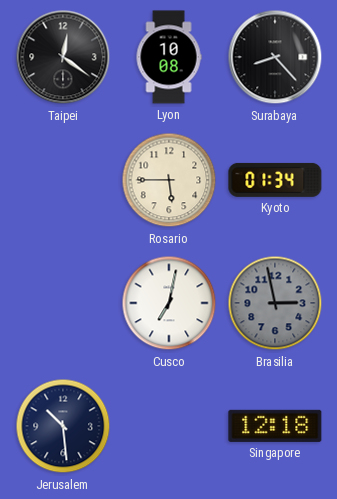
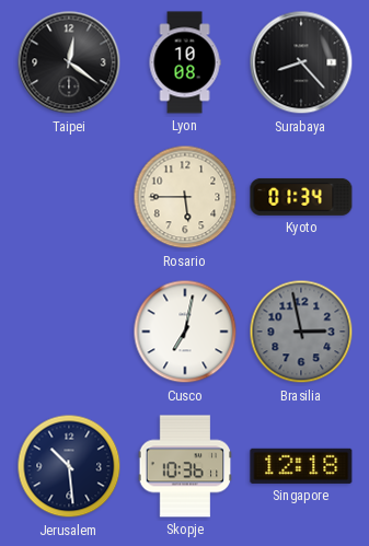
Skopje: none -> 10:36 (185, 466)
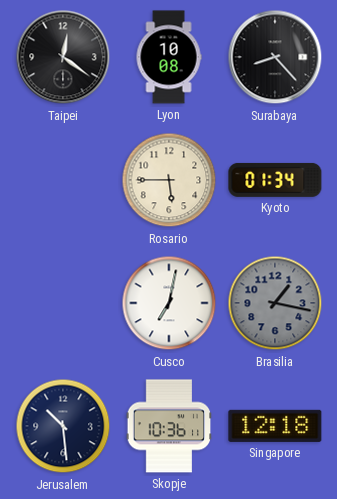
Brasilia: 2:58 -> 1:17 (275, 303)
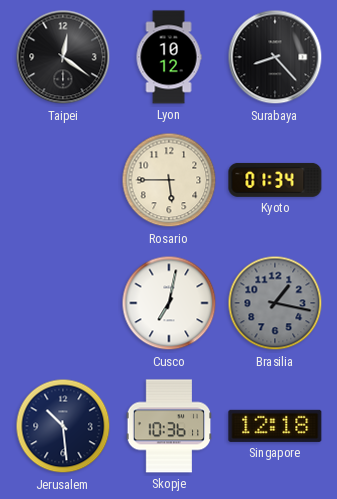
Lyon: 10:08 -> 10:12 (169, 57)
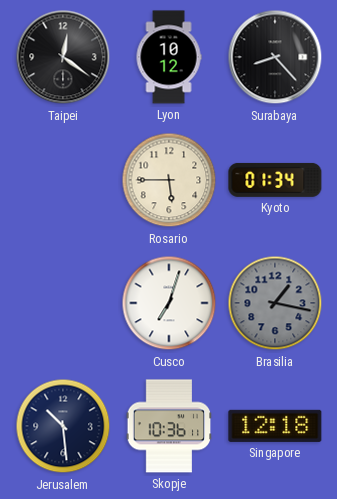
Cusco: 7:02 -> 7:03 (169, 303)
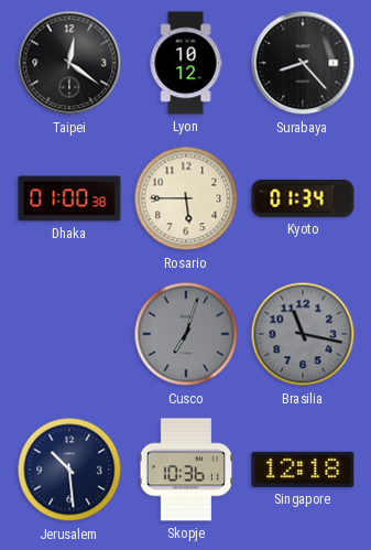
Dhaka: none -> 01:00 (69, 198)
Cusco dial: white -> grey (186, 334)
Brasilia: 1:17 -> 11:17 (303, 334)
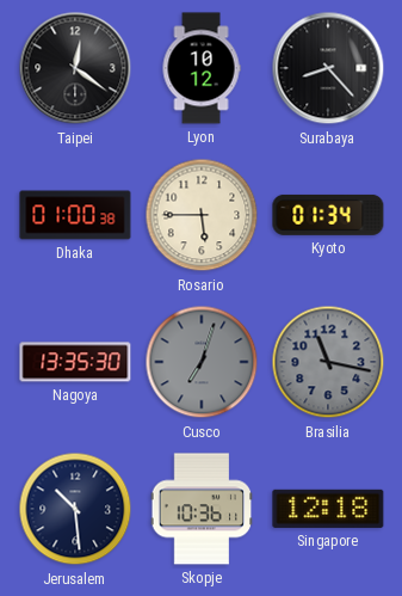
Nagoya: none -> 13:35 (75, 362)
